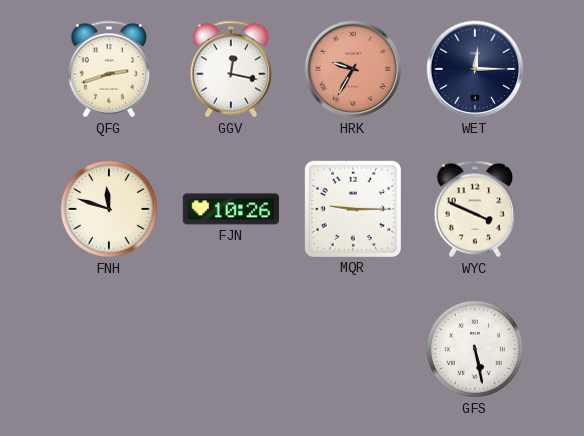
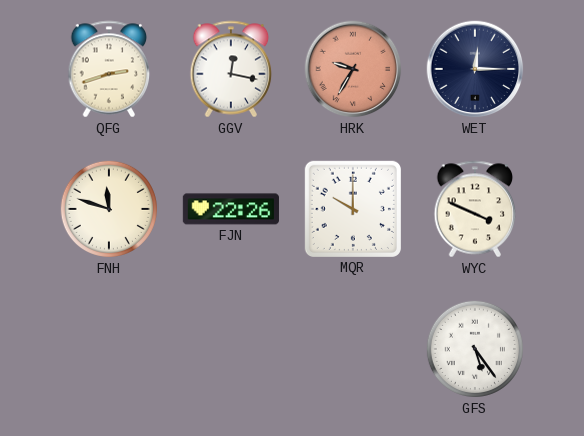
FJN: 10:26 -> 22:26 (231, 209)
MQR: 9:15 -> 10:00 (353, 209)
GFS: 5:28 -> 5:24 (475, 349)
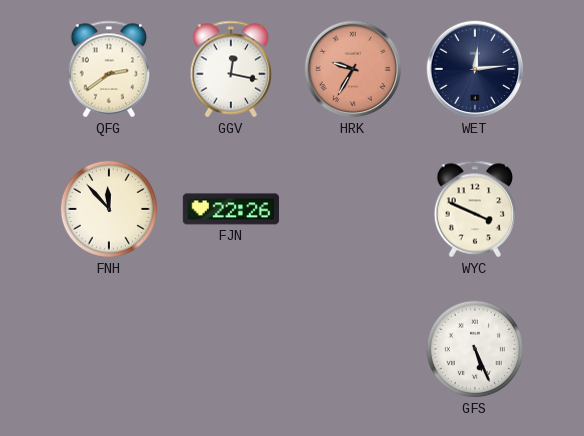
QFG: 2:42 -> 2:39 (109, 69)
WET: 12:15 -> 12:14 (475, 69)
FNH: 11:48 -> 11:53 (109, 209)
MQR: 10:00 -> none (353, 209)
GFS: 5:24 -> 5:26 (475, 349)
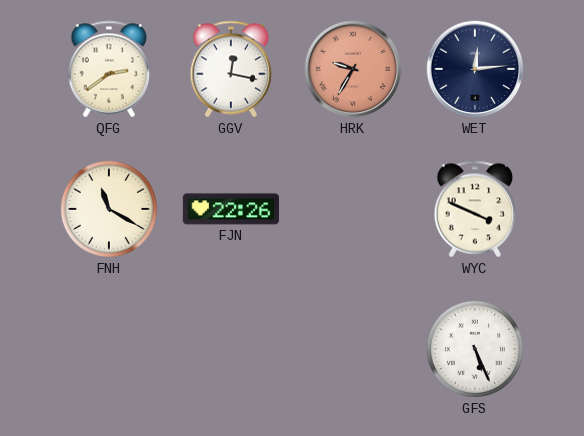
FNH: 11:53 -> 11:20 (109, 209)
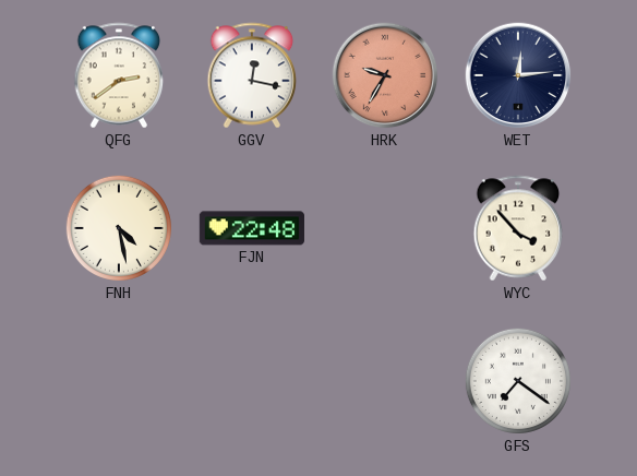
FNH: 11:20 -> 4:28 (119, 228)
FJN: 22:26 -> 22:48 (252, 228)
WYC: 3:49 -> 3:53 (518, 228)
GFS: 5:26 -> 7:21 (518, 381)
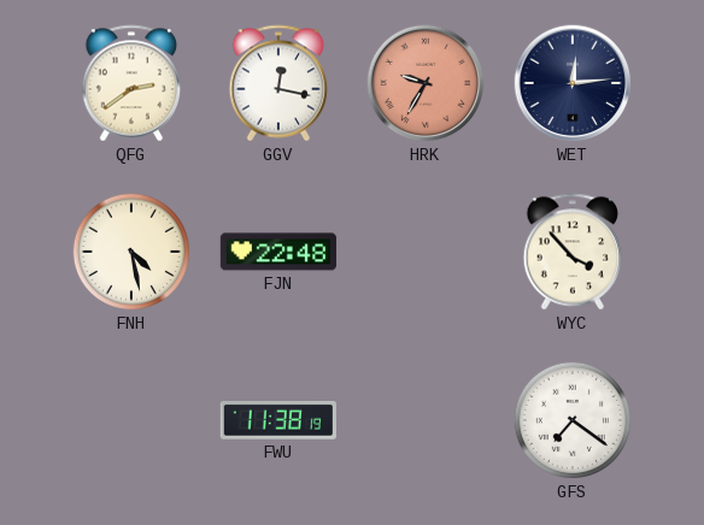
FWU: none -> 11:38 (278, 420)
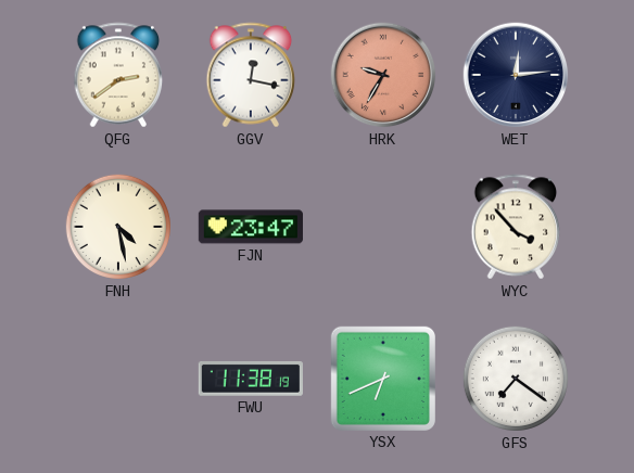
FJN: 22:48 -> 23:47 (251, 227)
YSX: none -> 6:41 (383, 379)
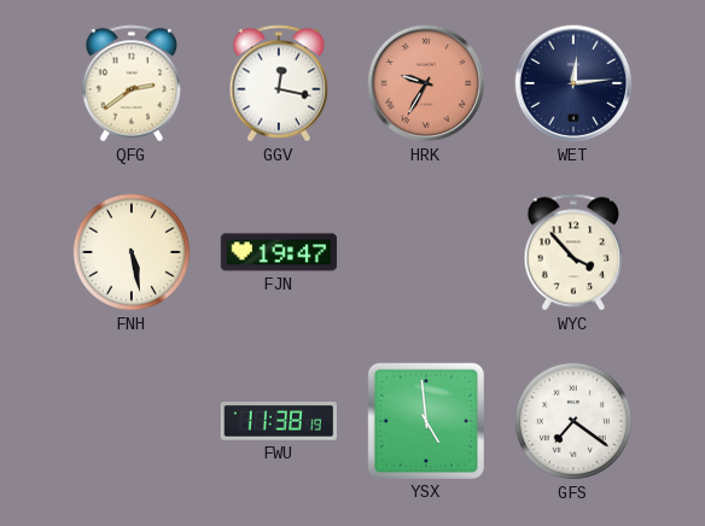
FNH: 4:28 -> 5:28 (132, 252)
FJN: 23:47 -> 19:47 (279, 252)
YSX: 6:41 -> 4:59 (426, 421)
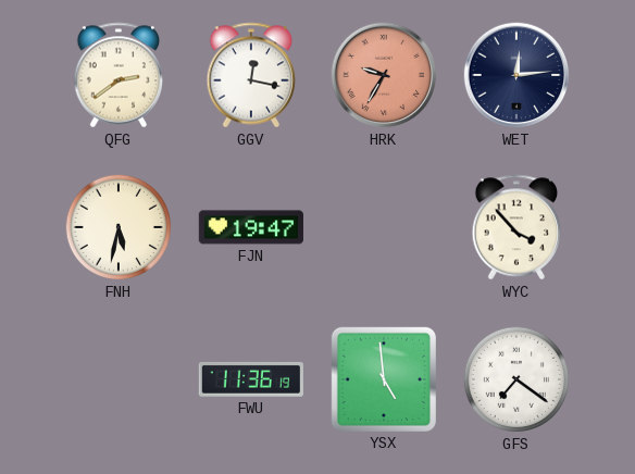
FNH: 5:28 -> 5:32 (119, 227)
FWU: 11:38 -> 11:36 (251, 379)
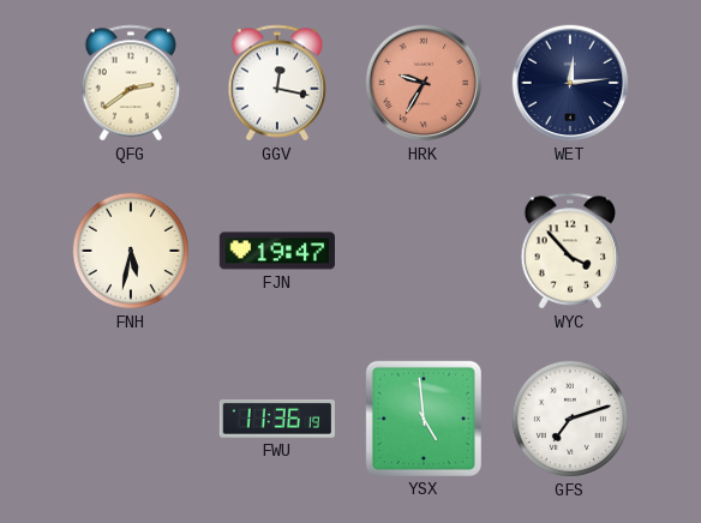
GFS: 7:21 -> 7:12 (570, 419)
